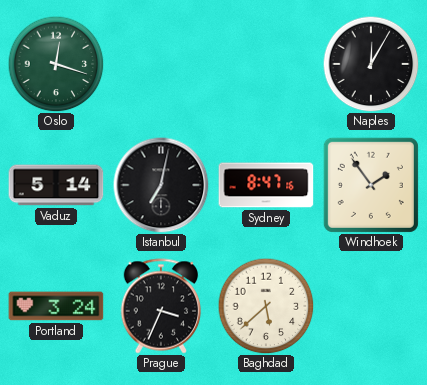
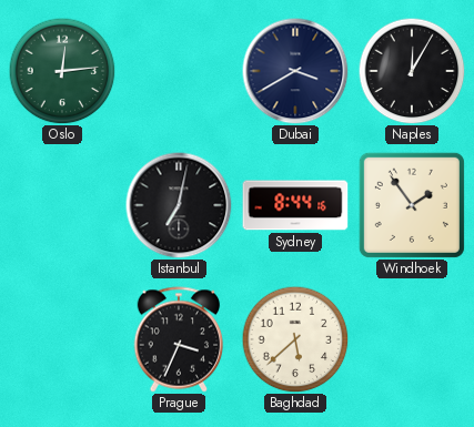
Oslo: 12:18 -> 12:14 (62, 71)
Dubai: none -> 3:40 (295, 71)
Vaduz: 5:14 -> none (56, 185)
Sydney: 8:47 -> 8:44 (295, 205)
Portland: 3:24 -> none (56, 306)
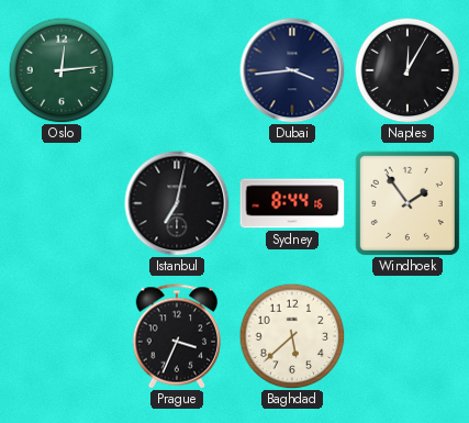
Dubai: 3:40 -> 3:44 (292, 70)
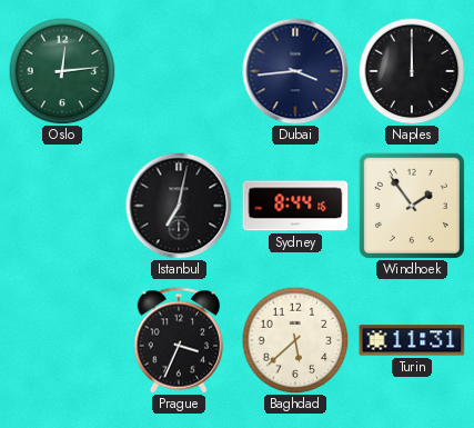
Naples: 12:05 -> 12:00 (412, 71)
Turin: none -> 11:31 (412, 340)
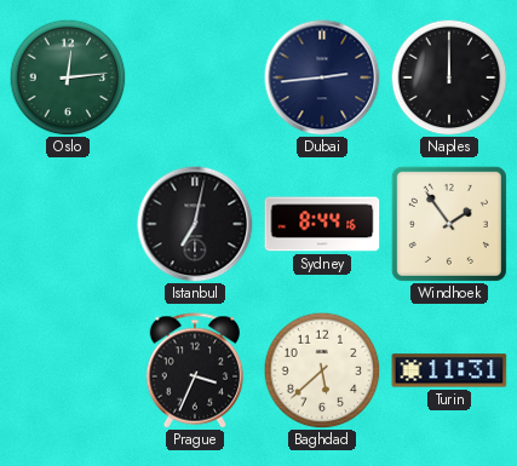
Dubai: 3:44 -> 2:44 (322, 77)
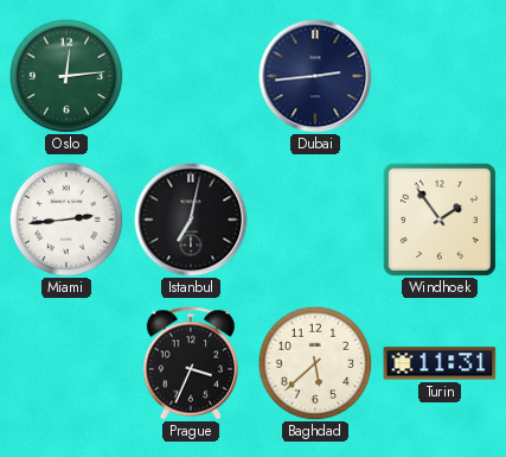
Naples: 12:00 -> none (449, 77)
Miami: none -> 2:44 (66, 220)
Sydney: 8:44 -> none (322, 224)
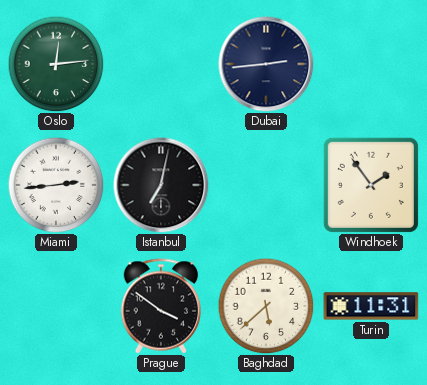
Prague: 3:34 -> 3:51 (161, 306)
